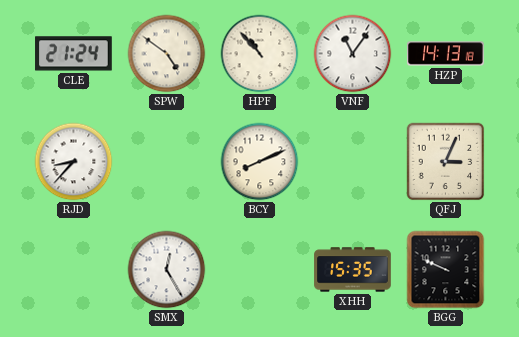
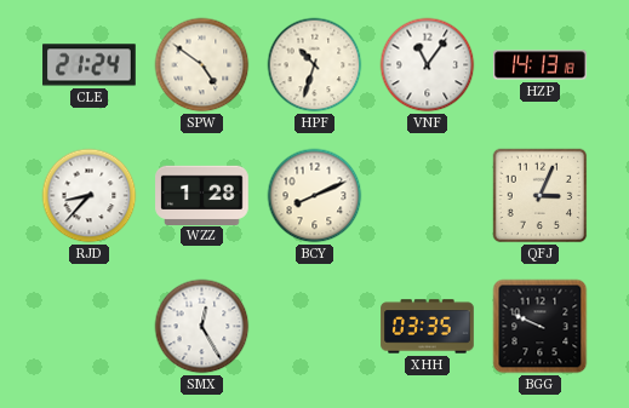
HPF: 10:53 -> 10:33 (315, 65)
WZZ: none -> 1:28 (202, 195)
XHH: 15:35 -> 03:35 (428, 327)
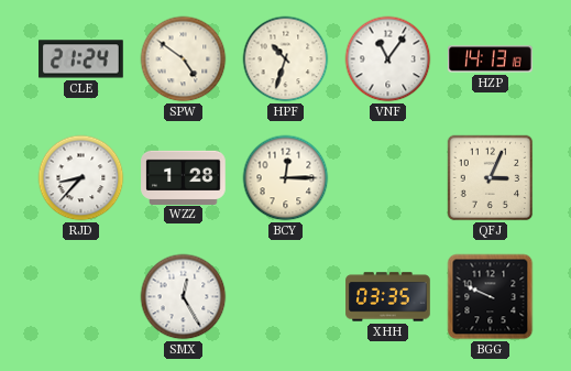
BCY: 8:11 -> 12:15 (286, 178)
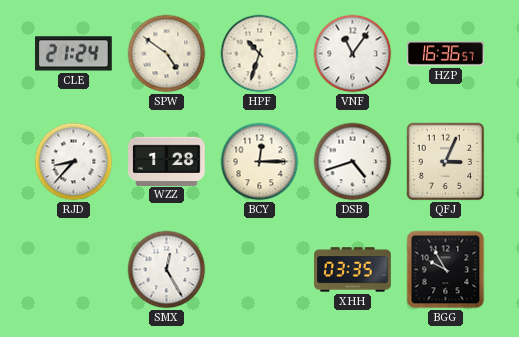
HZP: 14:13 -> 16:36 (446, 54)
DSB: none -> 4:42 (353, 162)
BGG: 9:49 -> 9:55 (446, 270)
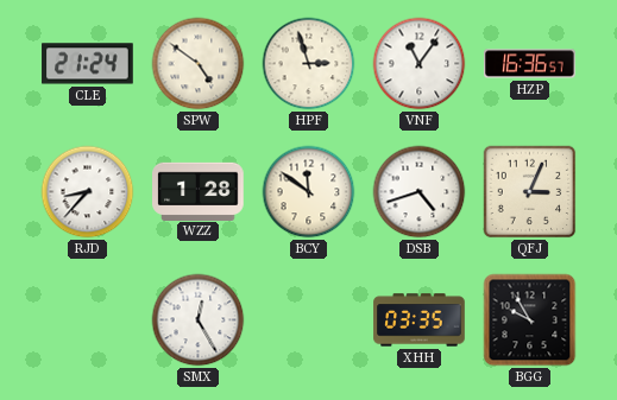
HPF: 10:33 -> 2:57 (309, 64)
BCY: 12:15 -> 11:51 (309, 192)
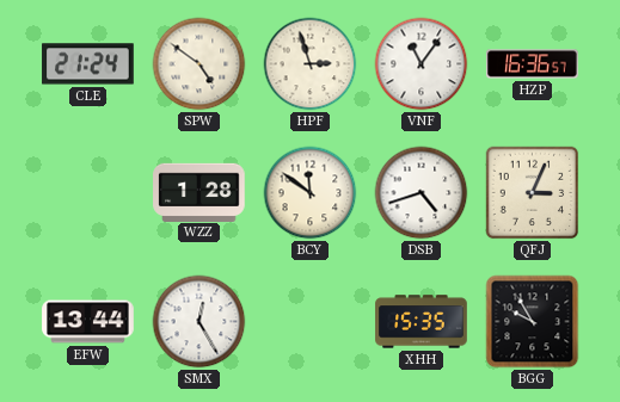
RJD: 8:37 -> none (88, 192)
EFW: none -> 13:44 (88, 322)
XHH: 03:35 -> 15:35 (422, 322)
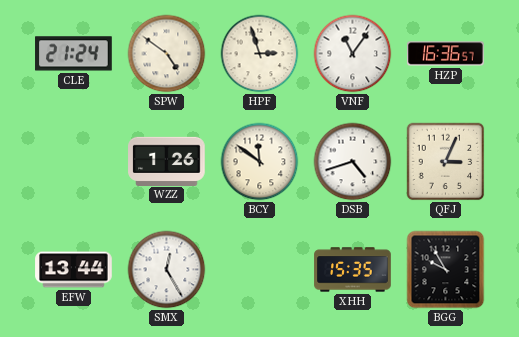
WZZ: 1:28 -> 1:26 (167, 161)
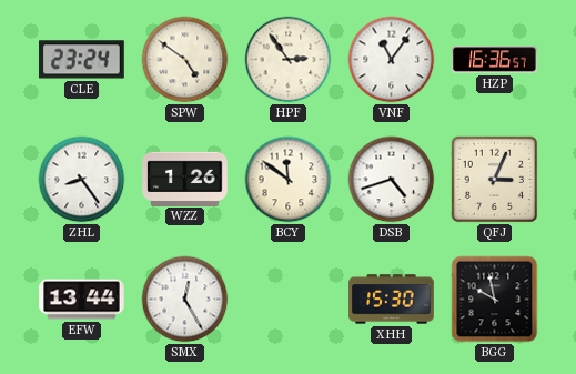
CLE: 21:24 -> 23:24 (82, 60)
HPF: 2:57 -> 2:54 (289, 60)
ZHL: none -> 8:24 (82, 180)
XHH: 15:35 -> 15:30 (392, 300)
BGG: 9:55 -> 9:58 (495, 300)
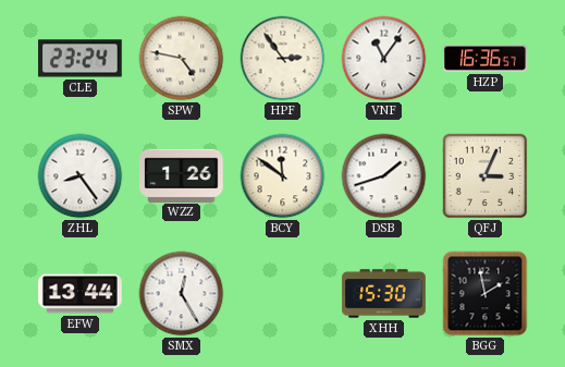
SPW: 4:51 -> 4:47 (182, 59)
DSB: 4:42 -> 1:42 (384, 176)
BGG: 9:58 -> 1:58 (486, 294)
